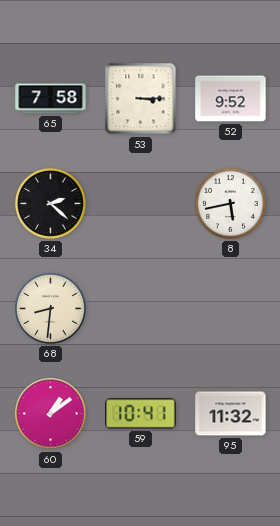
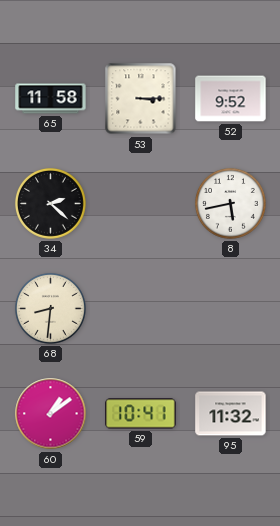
65: 7:58 -> 11:58 (51, 99)
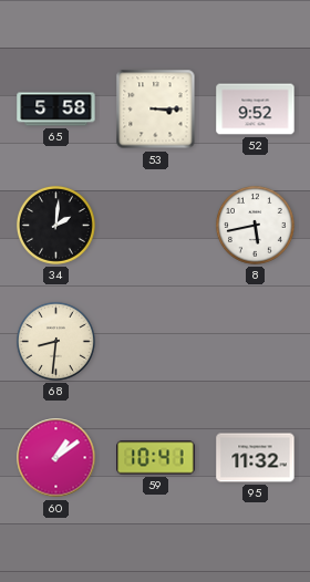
65: 11:58 -> 5:58 (56, 110)
34: 2:22 -> 2:01 (56, 226)
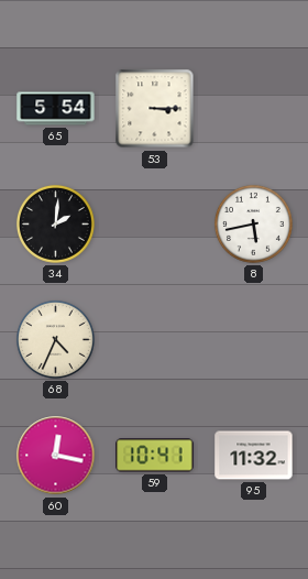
65: 5:58 -> 5:54 (56, 109)
52: 9:52 -> none (256, 110)
68: 8:31 -> 4:34 (56, 340)
60: 1:09 -> 12:17 (56, 456)
